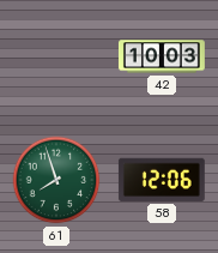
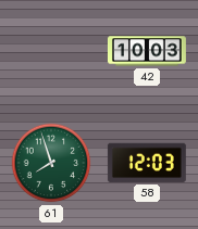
58: 12:06 -> 12:03 (147, 163)
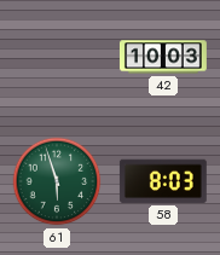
61: 7:57 -> 5:57 (57, 181)
58: 12:03 -> 8:03 (163, 181)
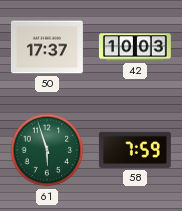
50: none -> 17:37 (47, 47)
58: 8:03 -> 7:59 (135, 150)
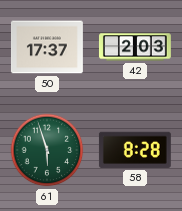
42: 10:03 -> 2:03 (135, 47)
58: 7:59 -> 8:28 (135, 150)
